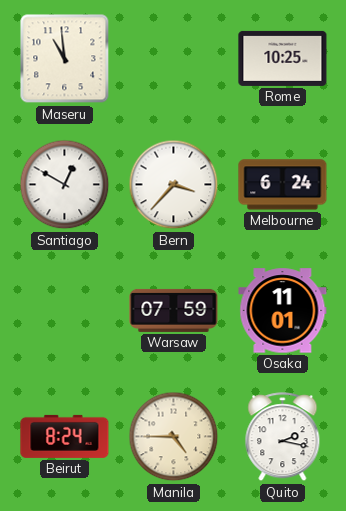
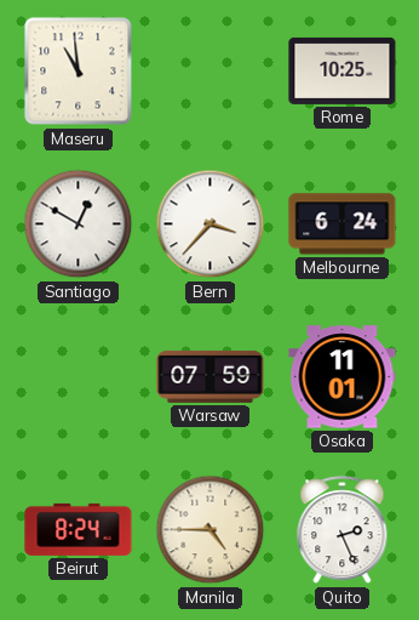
Quito: 2:17 -> 2:26 (343, 530)
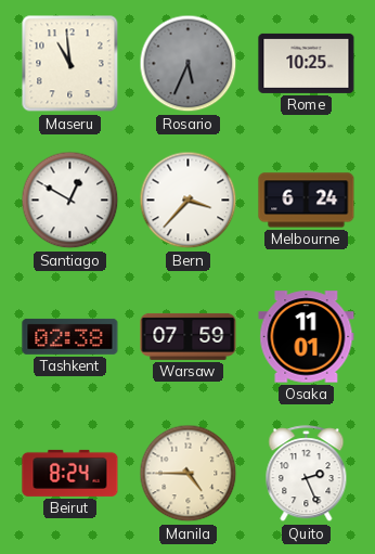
Rosario: none -> 5:34 (189, 64)
Tashkent: none -> 02:38 (70, 336)
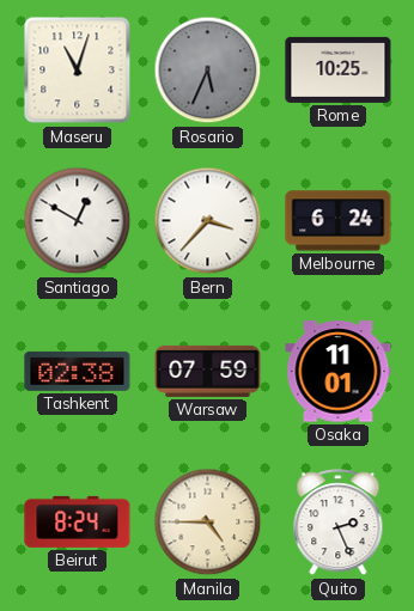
Maseru: 10:59 -> 11:03 (78, 71)
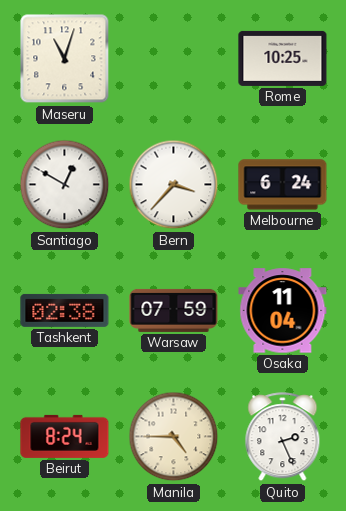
Rosario: 5:34 -> none (208, 71)
Osaka: 11:01 -> 11:04 (283, 311)
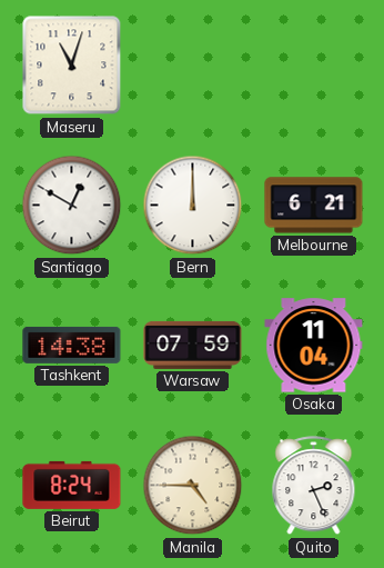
Rome: 10:25 -> none (283, 58)
Bern: 3:37 -> 12:00 (193, 206)
Melbourne: 6:24 -> 6:21 (314, 206)
Tashkent: 02:38 -> 14:38 (72, 345)
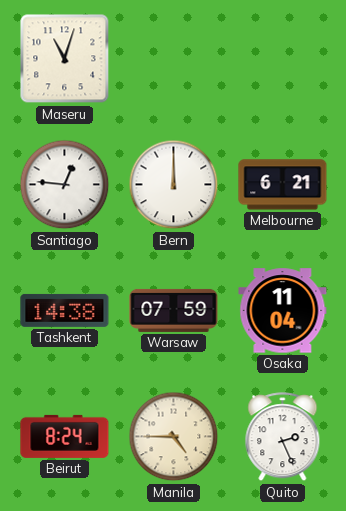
Santiago: 12:50 -> 12:46 (65, 185)
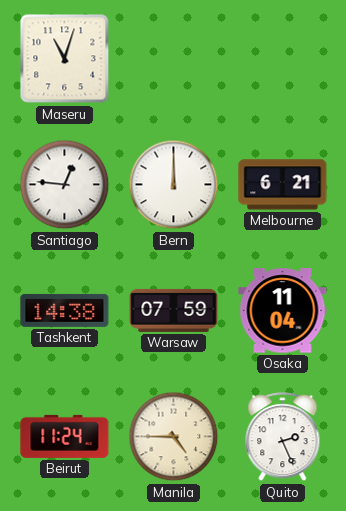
Beirut: 8:24 -> 11:24 (65, 436)
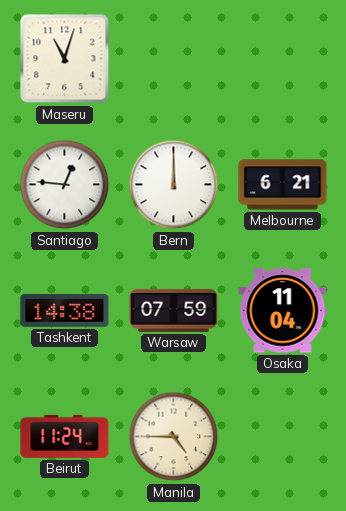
Quito: 2:26 -> none (283, 437)
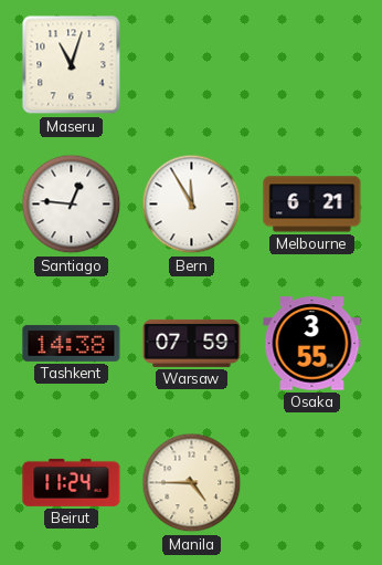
Bern: 12:00 -> 11:55 (192, 205)
Osaka: 11:04 -> 3:55 (312, 344)
